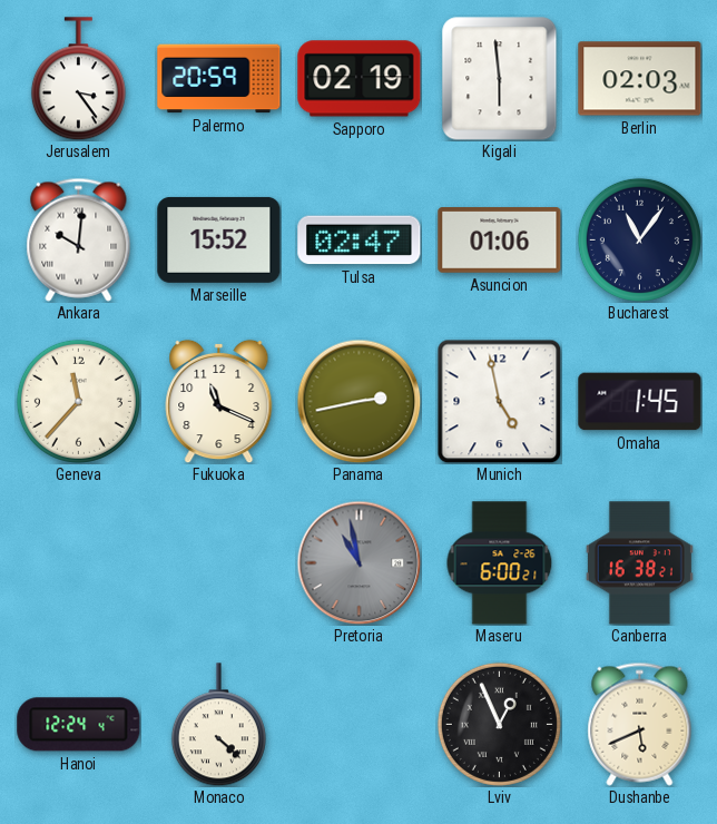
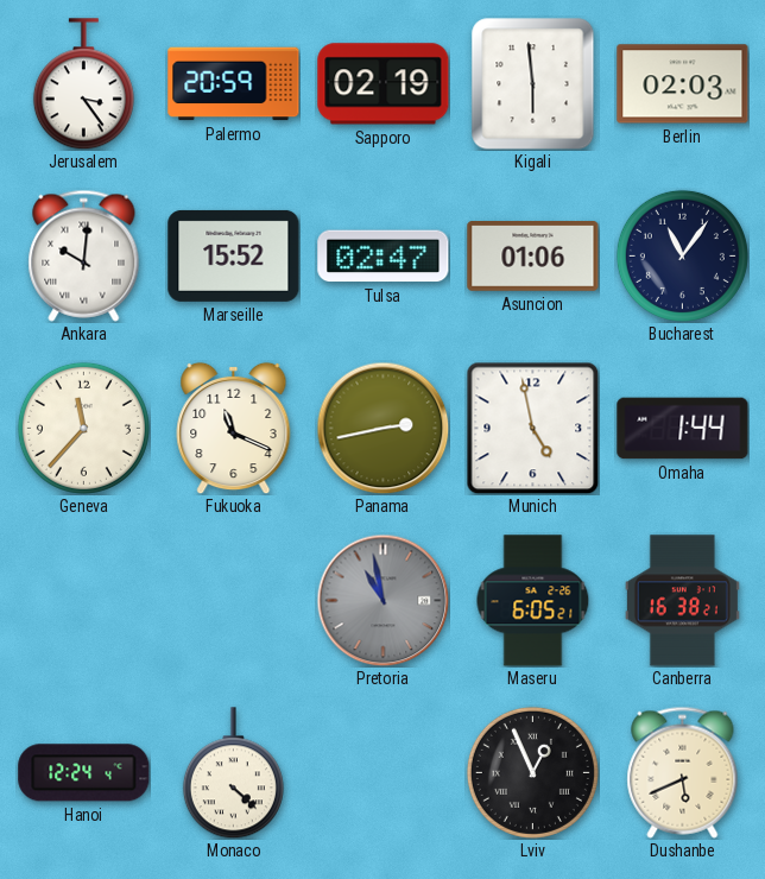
Omaha: 1:45 -> 1:44 (683, 429)
Maseru: 6:00 -> 6:05 (533, 601)
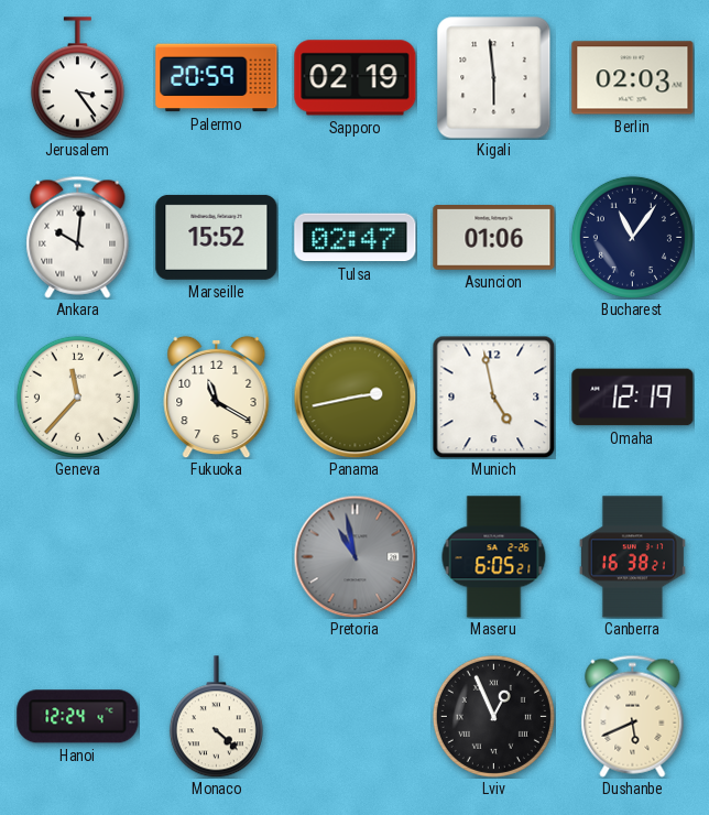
Fukuoka: 11:19 -> 11:20 (217, 396)
Omaha: 1:44 -> 12:19 (633, 398)
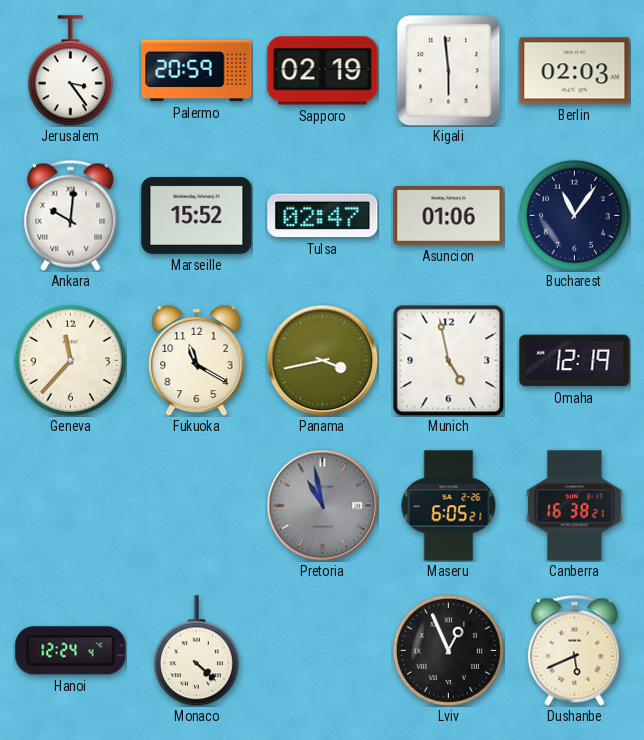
Panama: 2:43 -> 3:43 (322, 360)
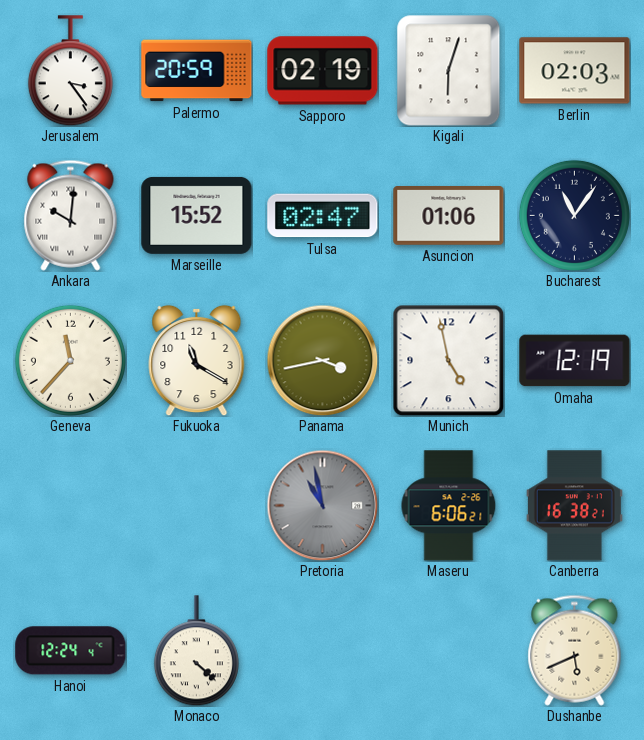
Kigali: 5:59 -> 6:03 (449, 71)
Maseru: 6:05 -> 6:06 (449, 506)
Lviv: 12:56 -> none (448, 650)
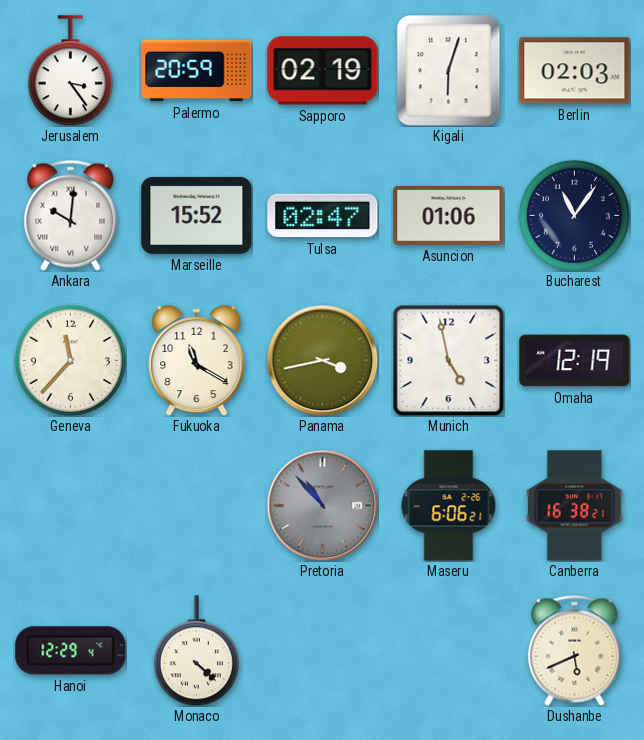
Pretoria: 10:58 -> 10:53 (322, 505)
Hanoi: 12:24 -> 12:29 (71, 651)
